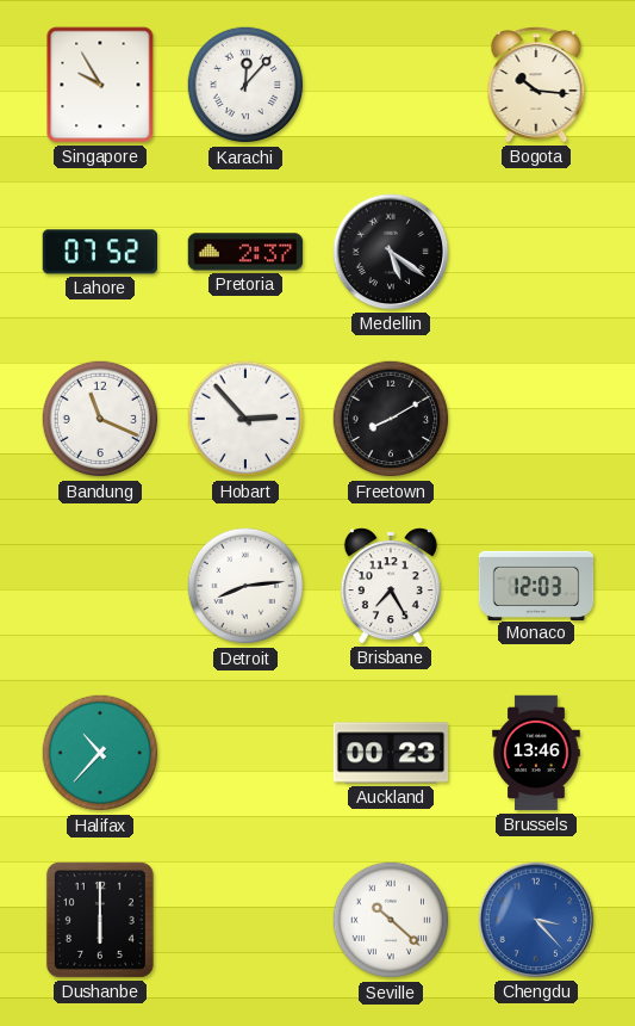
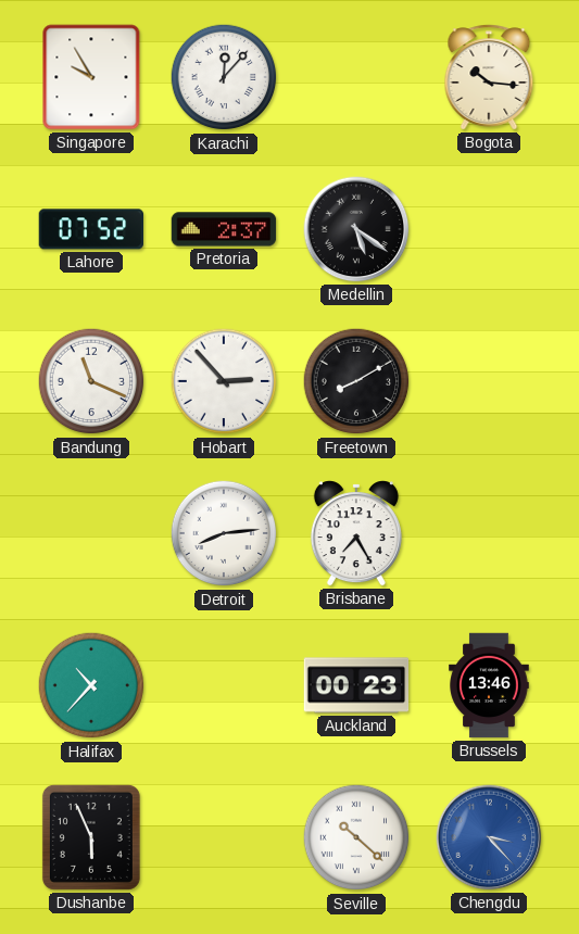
Monaco: 12:03 -> none (536, 585)
Dushanbe: 6:00 -> 5:56 (91, 837)
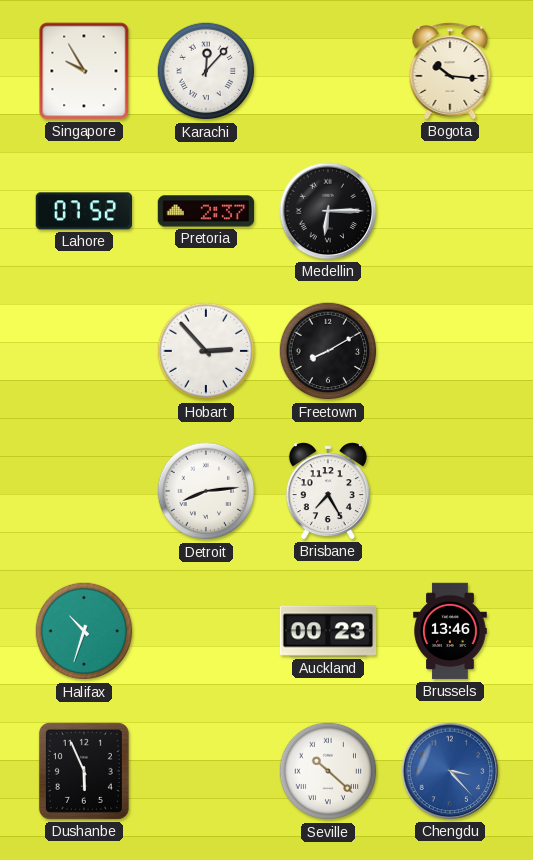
Medellin: 5:21 -> 6:15 (328, 211)
Bandung: 11:19 -> none (91, 381)
Halifax: 10:37 -> 10:33 (84, 631)
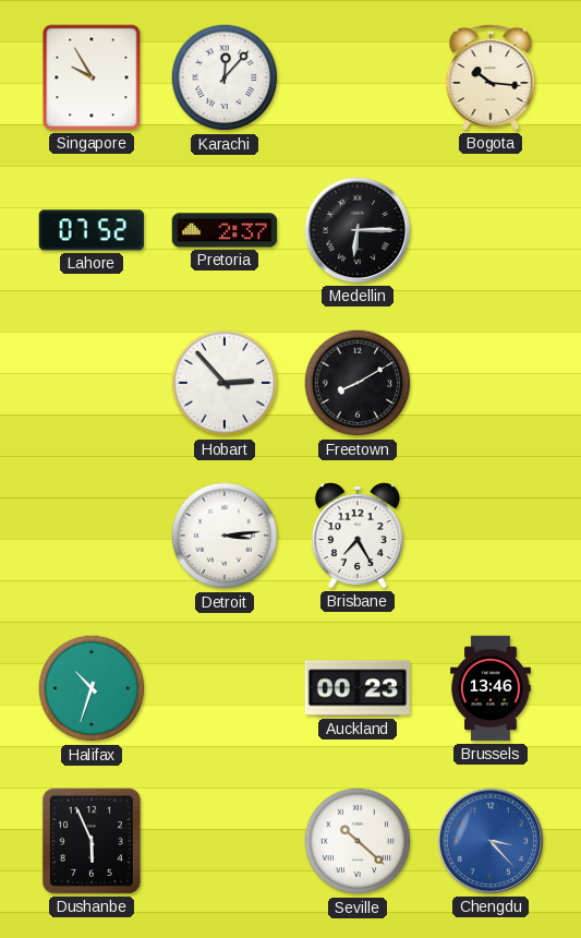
Detroit: 8:14 -> 3:14 (225, 536)
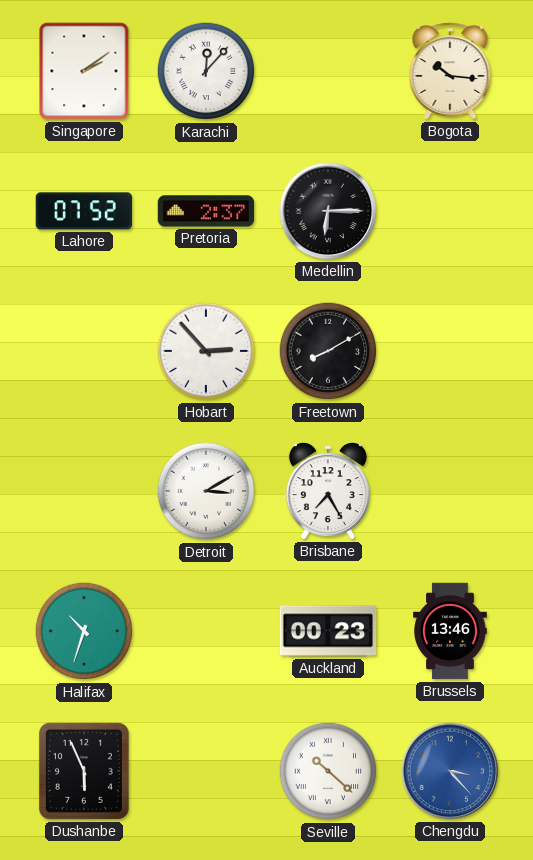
Singapore: 9:55 -> 2:09 (84, 71)
Detroit: 3:14 -> 3:10 (206, 491)
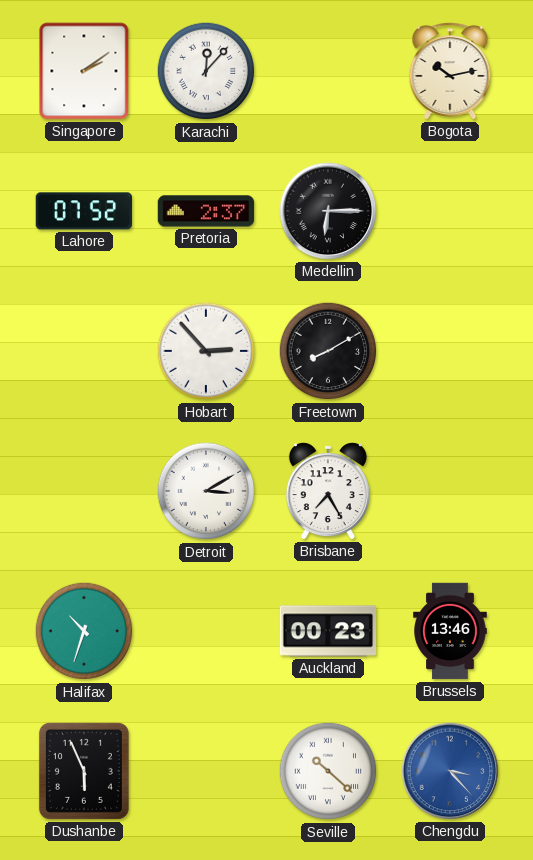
Bogota: 10:16 -> 10:13 (450, 71)
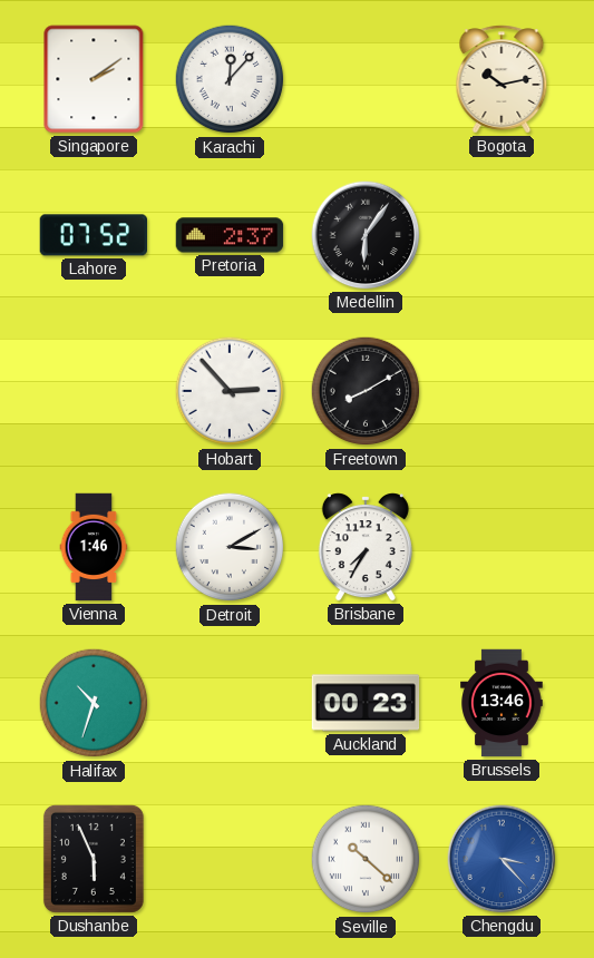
Medellin: 6:15 -> 6:06 (366, 235)
Vienna: none -> 1:46 (94, 547)
Brisbane: 7:25 -> 7:35 (366, 547)
